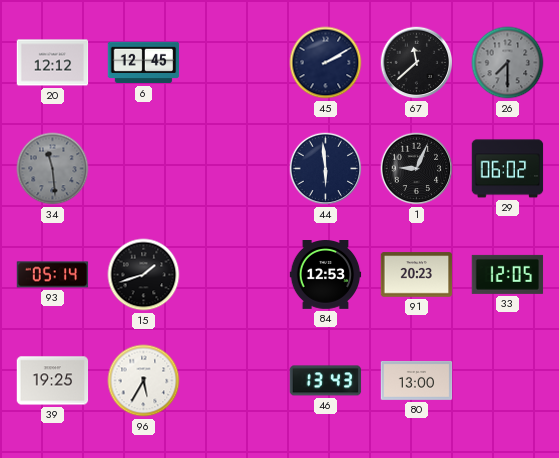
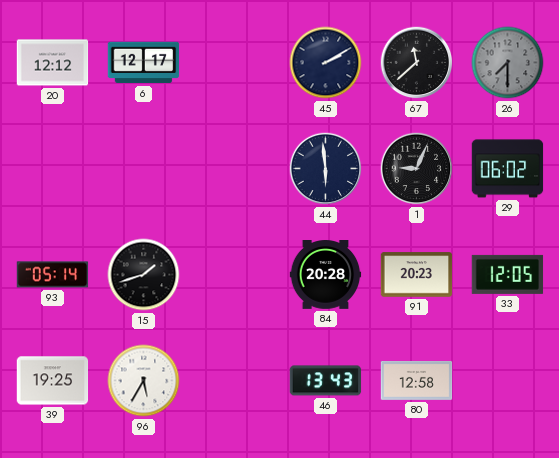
6: 12:45 -> 12:17 (144, 63)
34: 11:29 -> none (53, 169)
84: 12:53 -> 20:28 (326, 275)
80: 13:00 -> 12:58 (417, 380)
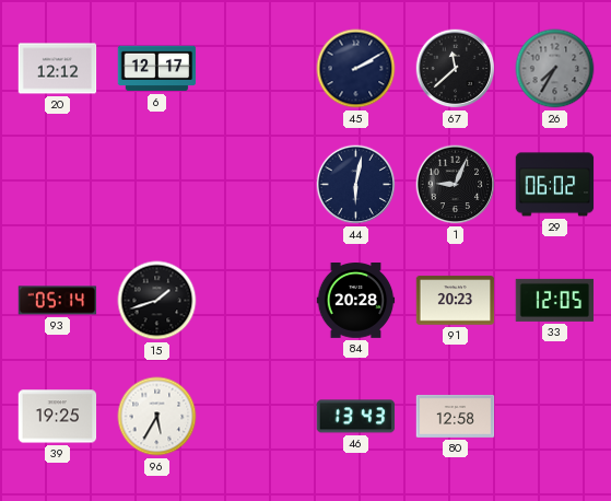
26: 7:30 -> 7:35 (555, 69)
44: 5:59 -> 6:02 (356, 185)
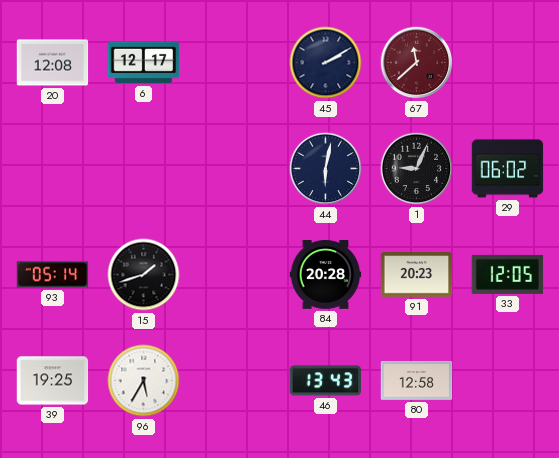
20: 12:12 -> 12:08 (53, 63)
67 dial: black -> burgundy (417, 63)
26: 7:35 -> none (555, 69)
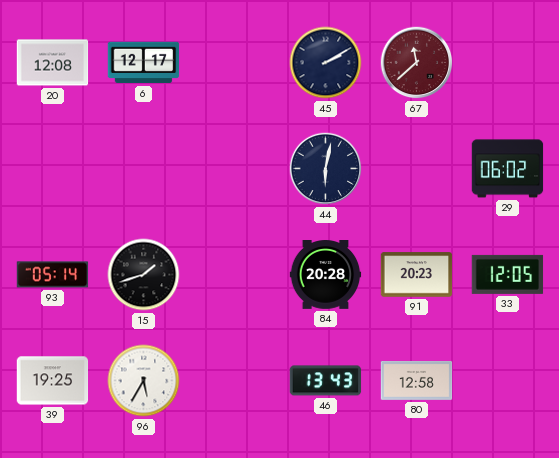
1: 9:04 -> none (417, 169)
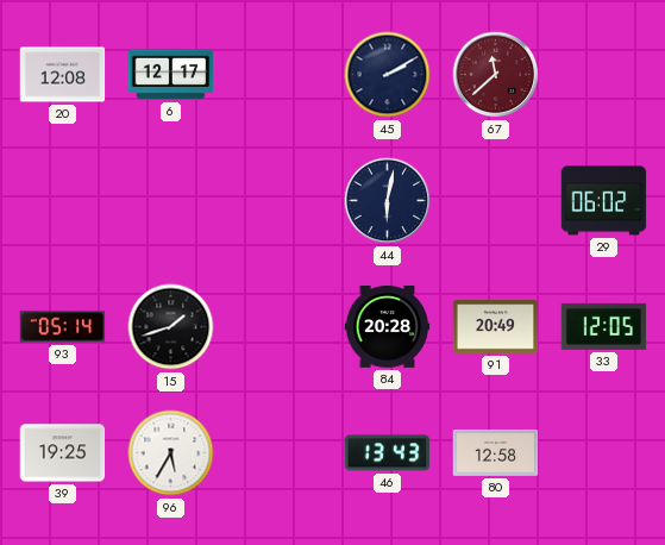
91: 20:23 -> 20:49 (496, 327)
